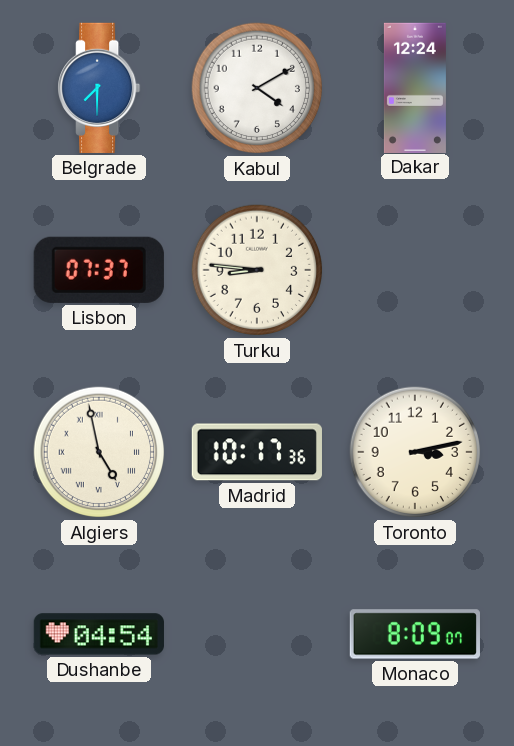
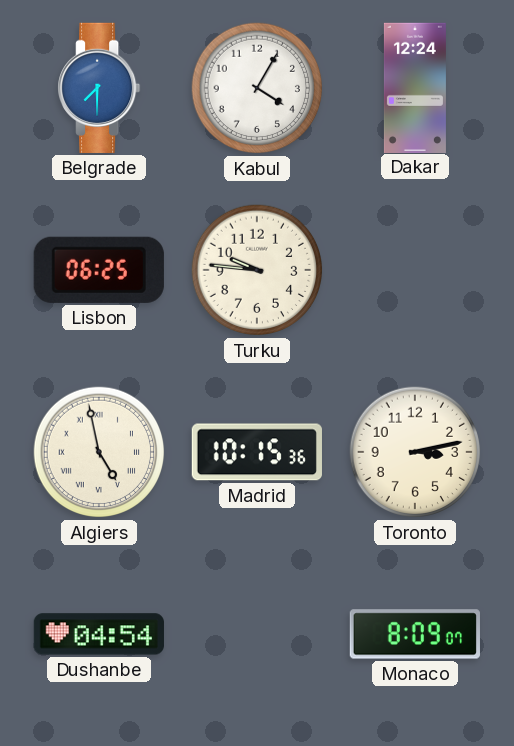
Kabul: 4:10 -> 4:05 (257, 88)
Lisbon: 07:37 -> 06:25 (99, 270)
Turku: 8:46 -> 9:46 (257, 270)
Madrid: 10:17 -> 10:15 (257, 452)
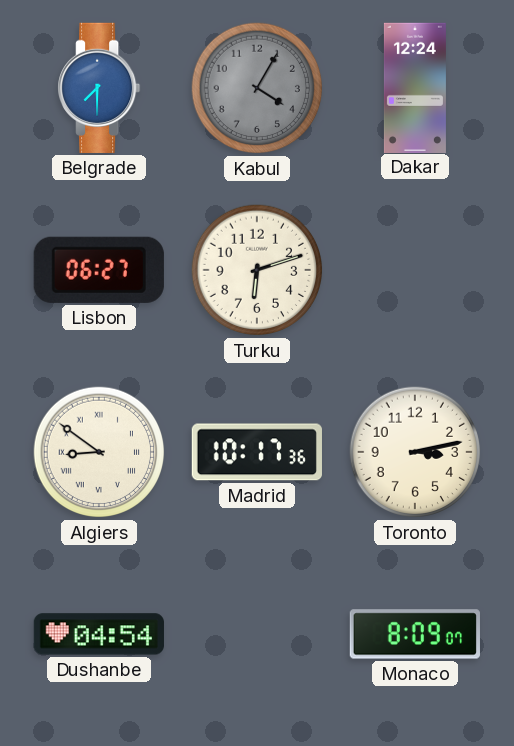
Kabul dial: white -> grey (257, 88)
Lisbon: 06:25 -> 06:27 (99, 270)
Turku: 9:46 -> 6:12 (257, 270)
Algiers: 4:58 -> 8:51 (99, 452)
Madrid: 10:15 -> 10:17 (257, 452)
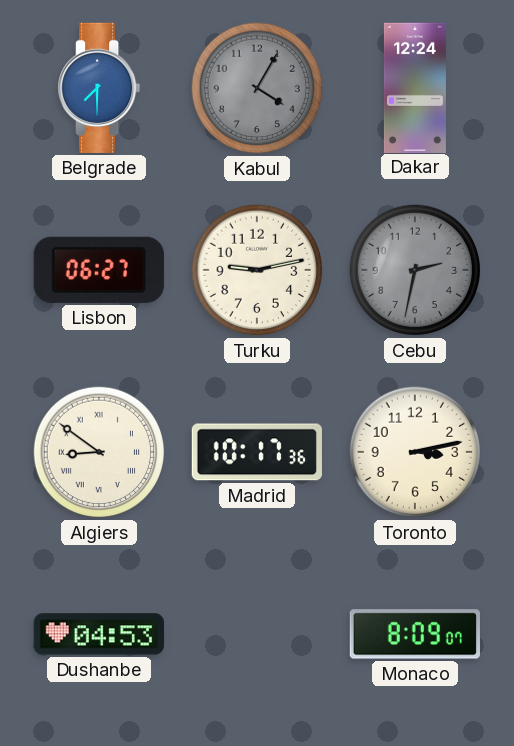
Turku: 6:12 -> 9:13 (257, 270)
Cebu: none -> 2:32 (415, 270)
Dushanbe: 04:54 -> 04:53 (99, 634)
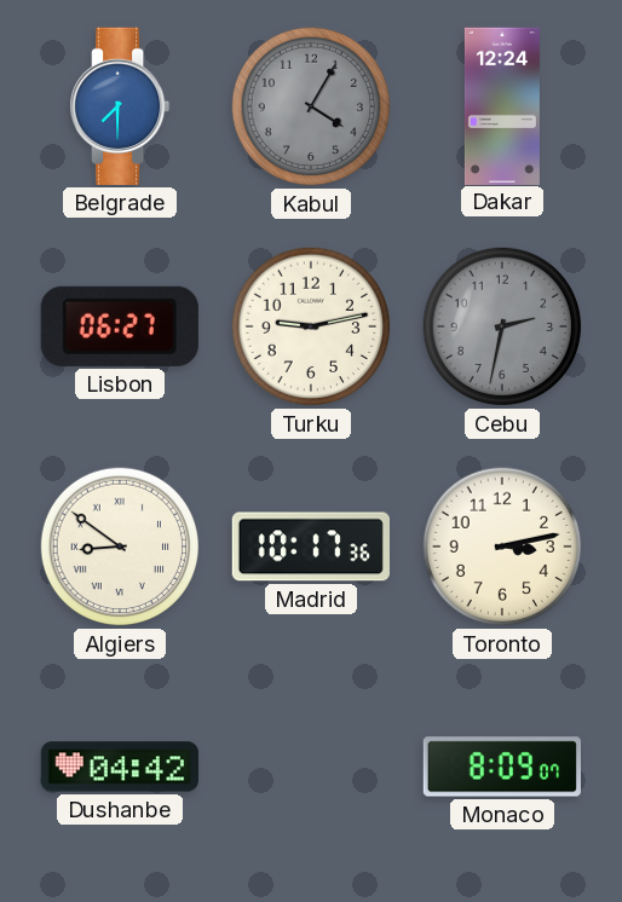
Dushanbe: 04:53 -> 04:42 (120, 767)
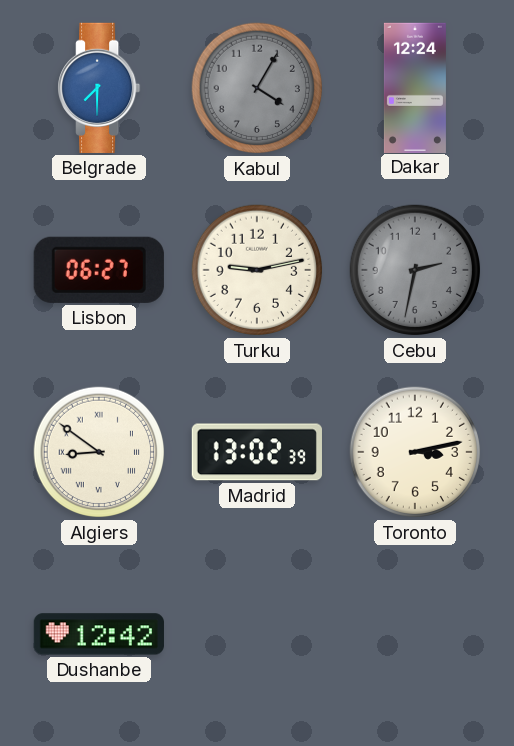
Madrid: 10:17 -> 13:02 (257, 452)
Dushanbe: 04:42 -> 12:42 (99, 634)
Monaco: 8:09 -> none (502, 767)
